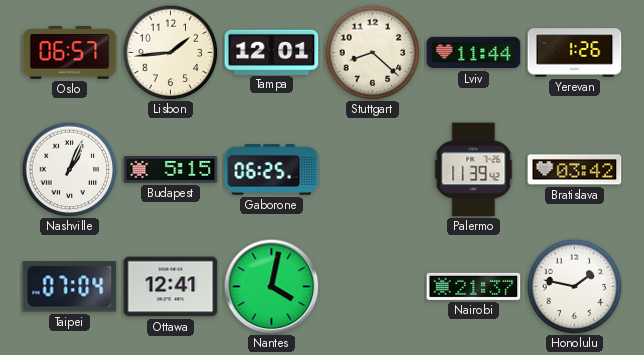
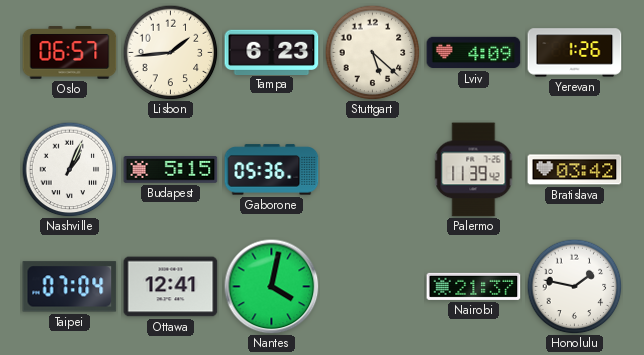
Tampa: 12:01 -> 6:23 (272, 52)
Stuttgart: 8:22 -> 5:22 (372, 52)
Lviv: 11:44 -> 4:09 (474, 53)
Gaborone: 06:25 -> 05:36 (272, 170)
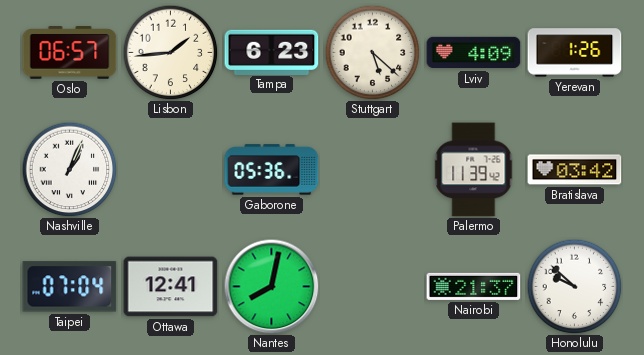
Budapest: 5:15 -> none (171, 170)
Nantes: 4:02 -> 8:02 (271, 286)
Honolulu: 1:47 -> 9:52 (574, 286)
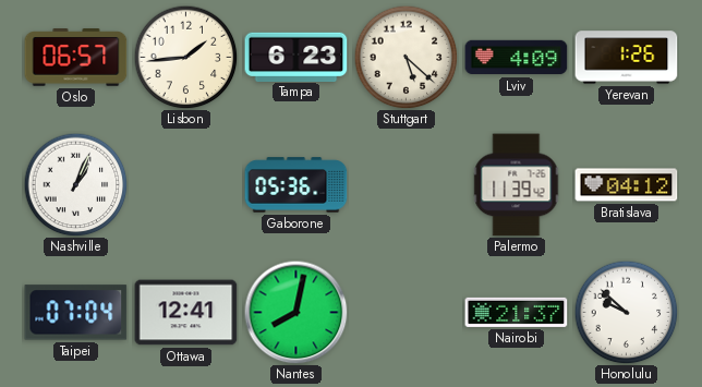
Bratislava: 03:42 -> 04:12 (627, 185)
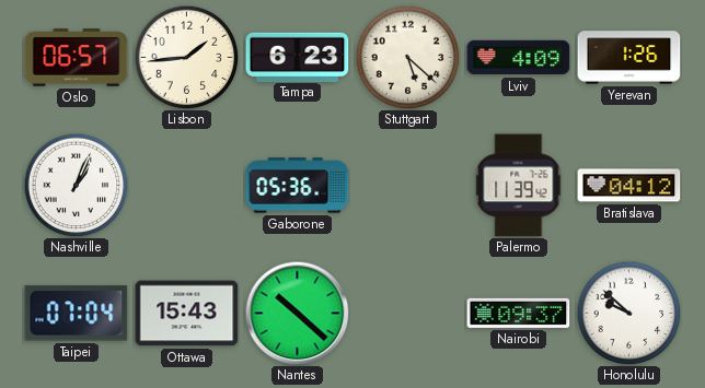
Ottawa: 12:41 -> 15:43 (187, 314)
Nantes: 8:02 -> 10:22 (297, 313)
Nairobi: 21:37 -> 09:37 (519, 313)
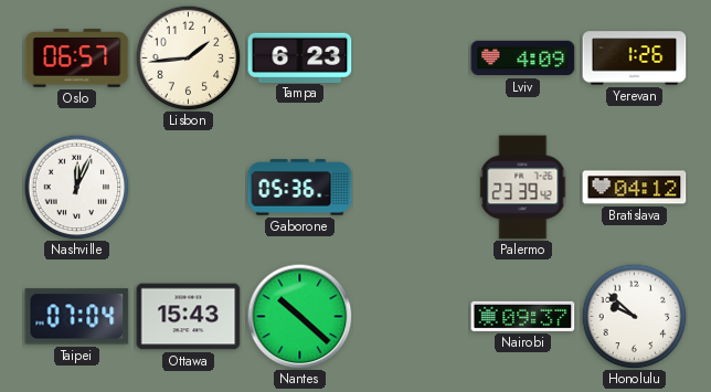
Stuttgart: 5:22 -> none (407, 57)
Nashville: 1:04 -> 12:04 (76, 187)
Palermo: 11:39 -> 23:39 (523, 188)
